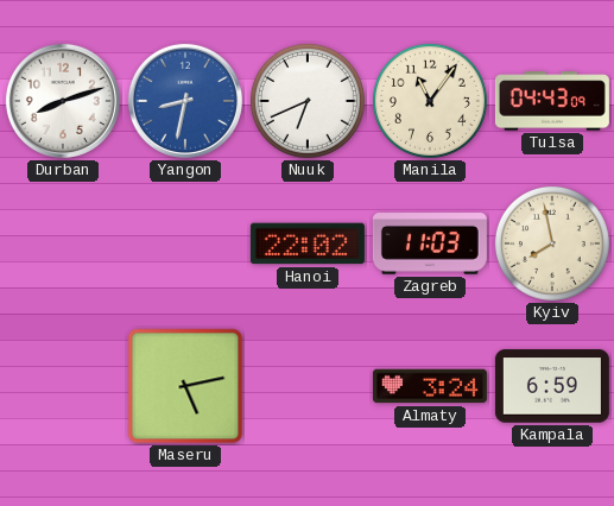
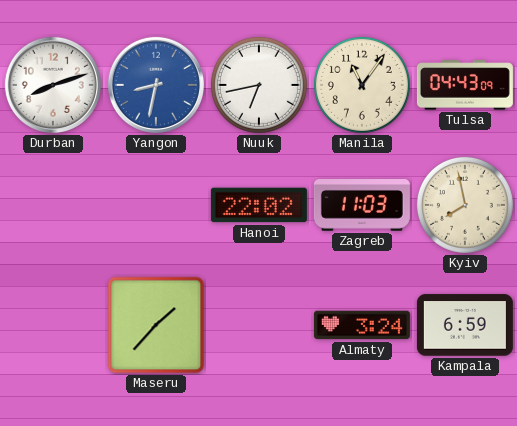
Nuuk: 6:41 -> 6:43 (259, 85)
Maseru: 5:13 -> 1:37 (156, 325)
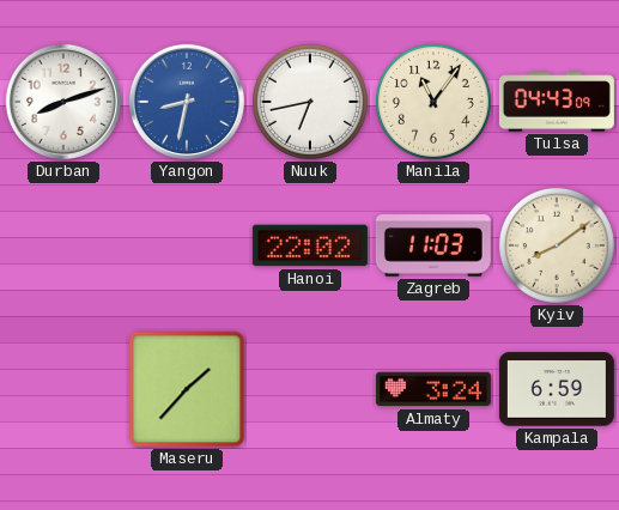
Kyiv: 7:58 -> 8:09 (557, 245)
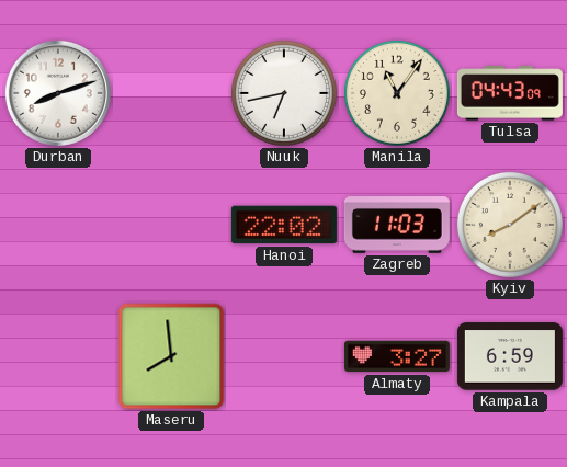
Yangon: 8:32 -> none (187, 102)
Maseru: 1:37 -> 7:59 (171, 356)
Almaty: 3:24 -> 3:27 (397, 356)
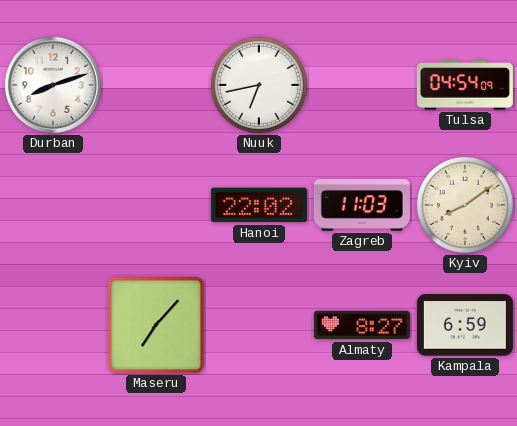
Manila: 11:06 -> none (397, 93)
Tulsa: 04:43 -> 04:54 (465, 85)
Maseru: 7:59 -> 7:07 (156, 325)
Almaty: 3:27 -> 8:27 (362, 325)
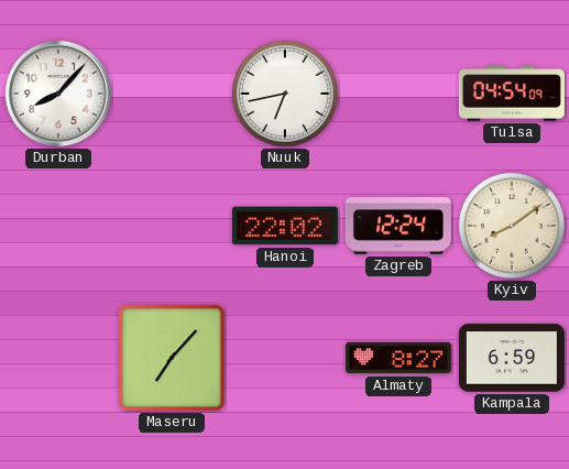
Durban: 8:12 -> 8:07 (58, 94)
Zagreb: 11:03 -> 12:24 (398, 227)
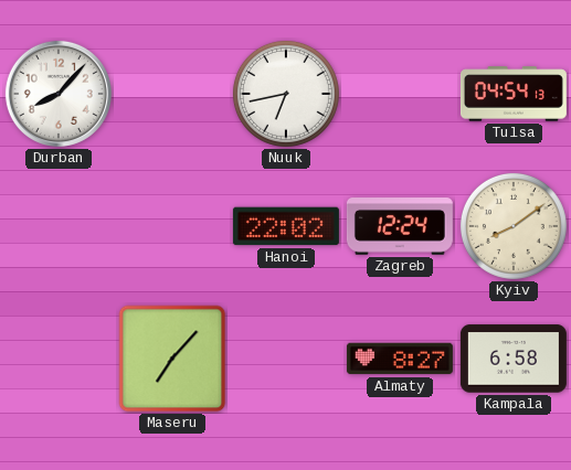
Tulsa: 04:54:09 -> 04:54:13 (514, 94)
Kampala: 6:59 -> 6:58 (514, 359)
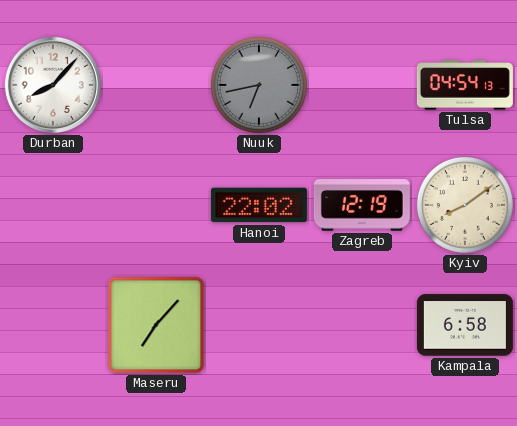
Nuuk dial: white -> grey (259, 85)
Zagreb: 12:24 -> 12:19 (362, 206)
Almaty: 8:27 -> none (400, 359)
